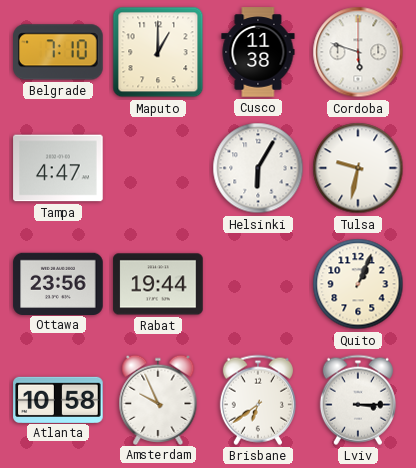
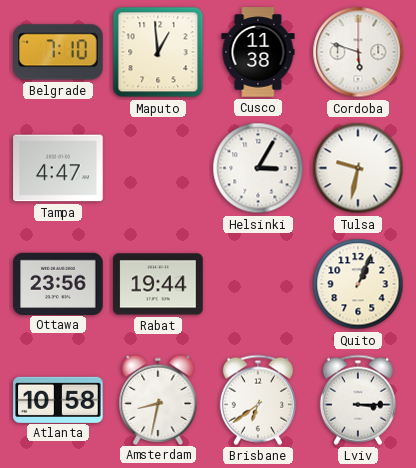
Maputo: 1:00 -> 12:59 (158, 52)
Helsinki: 6:05 -> 3:05 (258, 168)
Amsterdam: 9:56 -> 8:32 (158, 399)
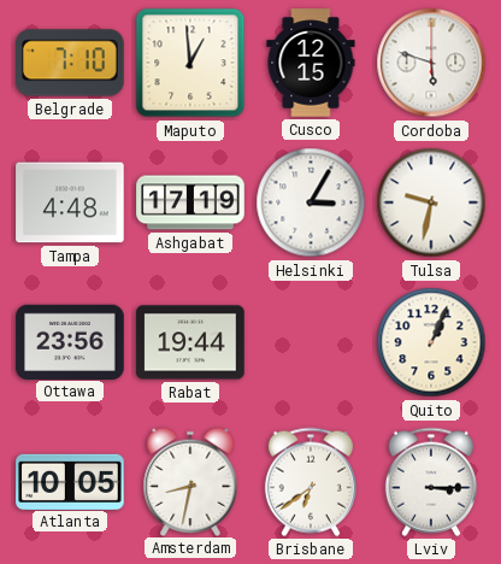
Cusco: 11:38 -> 12:15 (311, 63)
Tampa: 4:47 -> 4:48 (70, 202)
Ashgabat: none -> 17:19 (190, 202)
Atlanta: 10:58 -> 10:05 (70, 481)
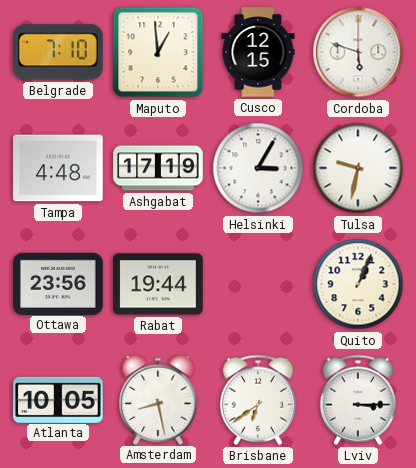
Amsterdam: 8:32 -> 8:28 (158, 399)
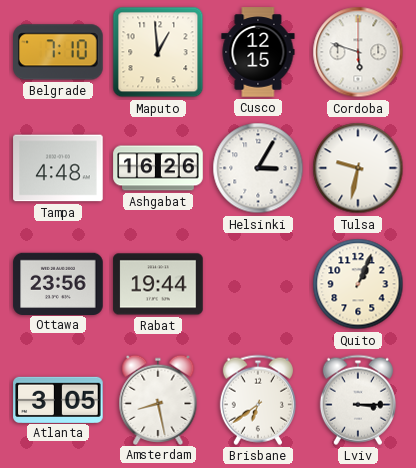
Ashgabat: 17:19 -> 16:26 (158, 168)
Atlanta: 10:05 -> 3:05 (58, 399)
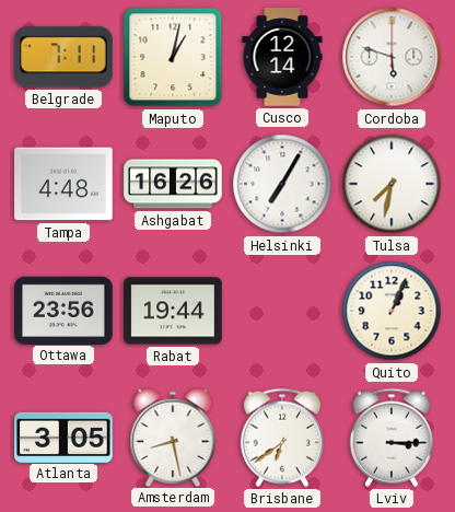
Belgrade: 7:10 -> 7:11 (63, 57)
Maputo: 12:59 -> 1:02 (173, 57)
Cusco: 12:15 -> 12:14 (282, 57)
Helsinki: 3:05 -> 7:05 (282, 184)
Tulsa: 9:32 -> 7:32 (392, 184)
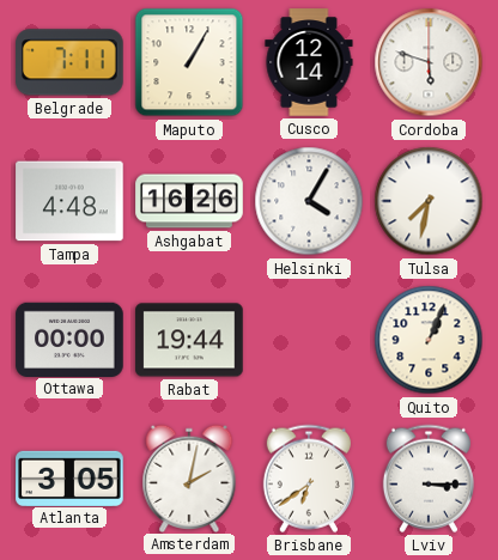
Maputo: 1:02 -> 1:05 (189, 62)
Helsinki: 7:05 -> 4:05 (309, 201)
Ottawa: 23:56 -> 00:00 (69, 339)
Amsterdam: 8:28 -> 2:02 (189, 477)
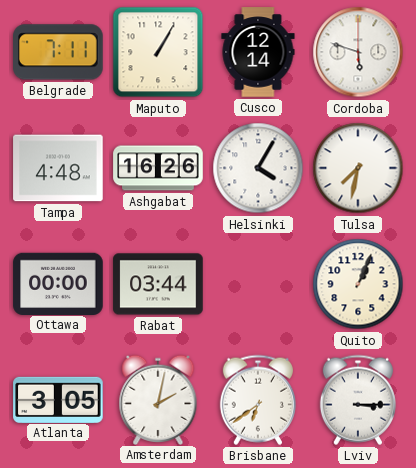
Rabat: 19:44 -> 03:44 (158, 284)
